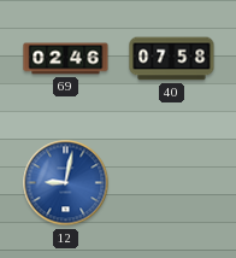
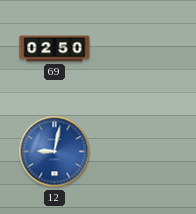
69: 02:46 -> 02:50 (55, 49)
40: 07:58 -> none (172, 59)
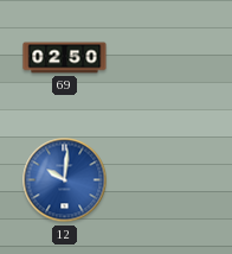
12: 9:02 -> 10:01 (65, 180)
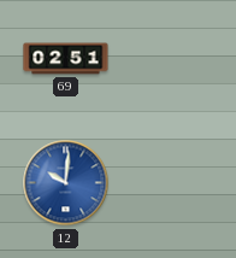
69: 02:50 -> 02:51 (66, 59)
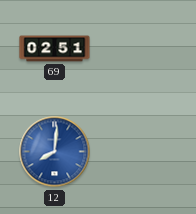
12: 10:01 -> 8:01 (55, 152)
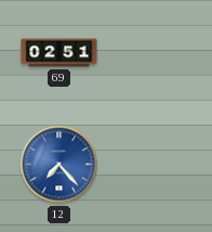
12: 8:01 -> 7:23 (59, 165)
